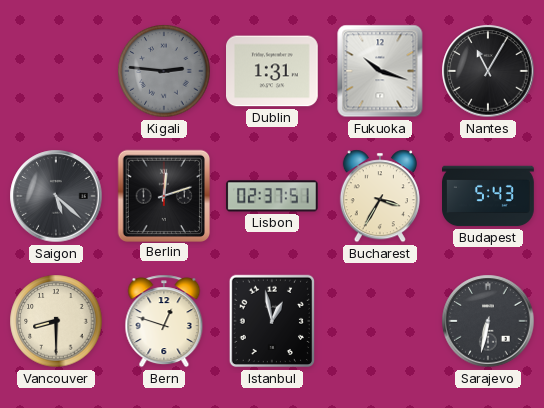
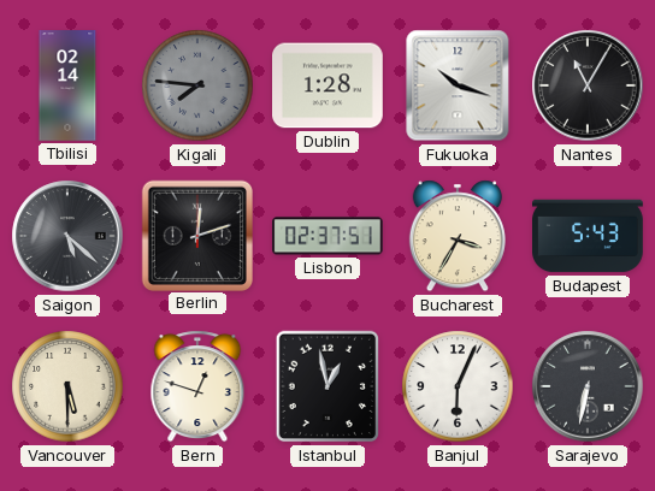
Tbilisi: none -> 02:14 (67, 85)
Kigali: 2:46 -> 7:46 (197, 85)
Dublin: 1:31 -> 1:28 (329, 85)
Vancouver: 8:30 -> 5:30 (67, 386)
Banjul: none -> 6:04 (458, 386)
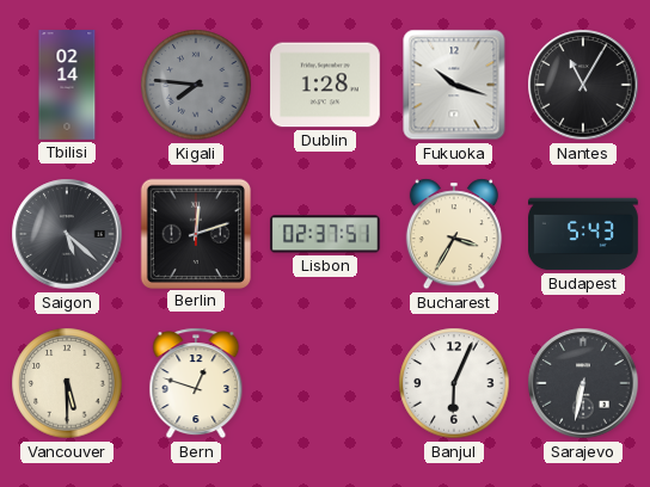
Istanbul: 12:58 -> none (327, 386)
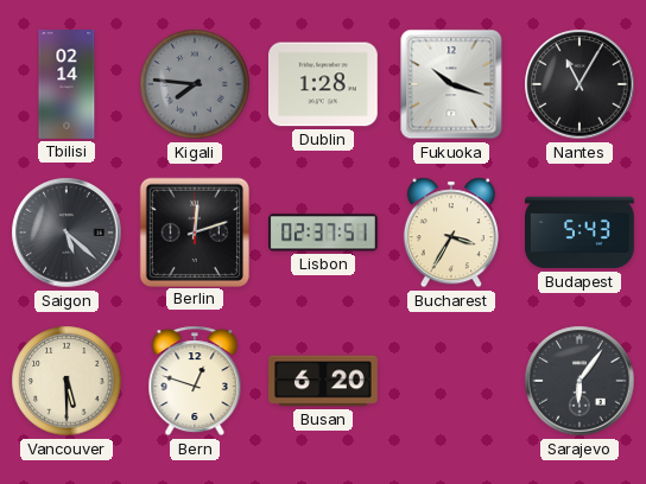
Busan: none -> 6:20 (324, 381)
Banjul: 6:04 -> none (454, 383)
Sarajevo: 6:32 -> 6:06 (579, 381)
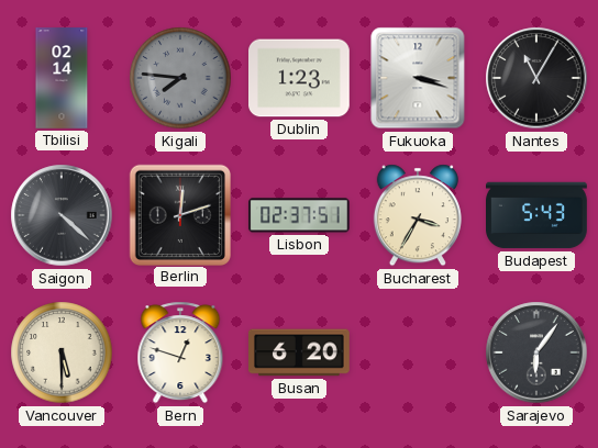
Dublin: 1:28 -> 1:23 (300, 78)
Fukuoka: 10:18 -> 3:18 (418, 78)
Saigon: 5:22 -> 4:22 (62, 215)
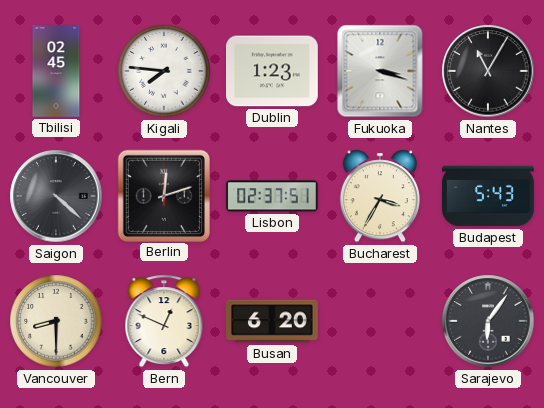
Tbilisi: 02:14 -> 02:45 (56, 71)
Kigali dial: grey -> white (164, 71)
Vancouver: 5:30 -> 8:30 (56, 321)
Bern: 12:48 -> 12:49 (164, 321)
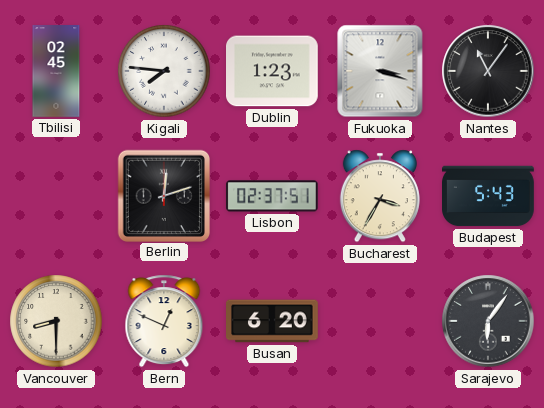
Nantes: 11:05 -> 11:06 (488, 71)
Saigon: 4:22 -> none (56, 196)
